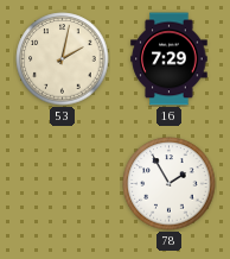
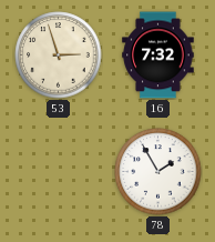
53: 2:02 -> 2:57 (59, 56)
16: 7:29 -> 7:32 (158, 56)
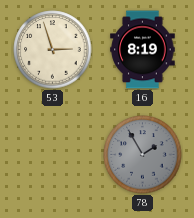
16: 7:32 -> 8:19 (143, 50)
78 dial: white -> grey (143, 155)
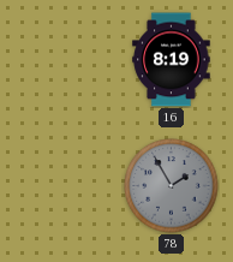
53: 2:57 -> none (53, 50)
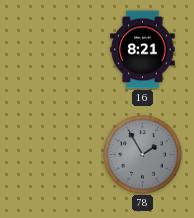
16: 8:19 -> 8:21 (143, 50)
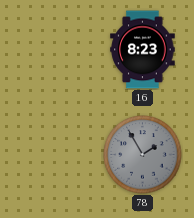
16: 8:21 -> 8:23 (143, 50)
